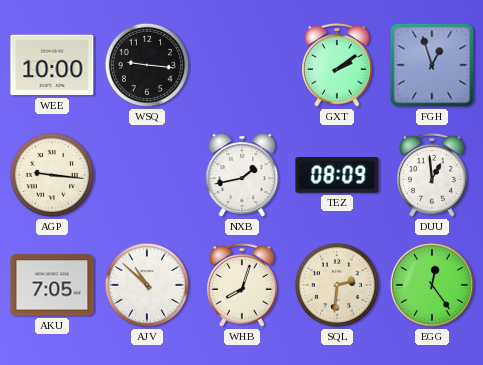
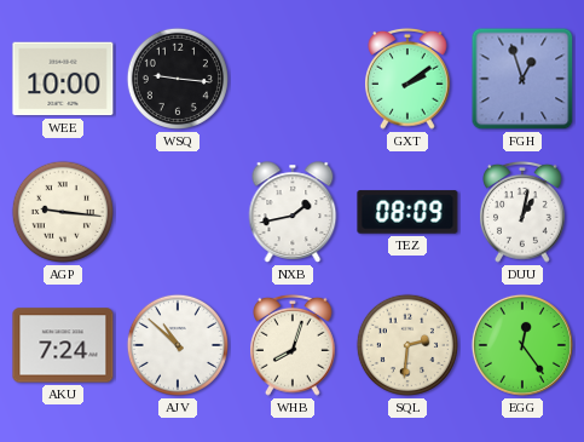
DUU: 12:59 -> 1:02 (524, 212)
AKU: 7:05 -> 7:24 (63, 345)
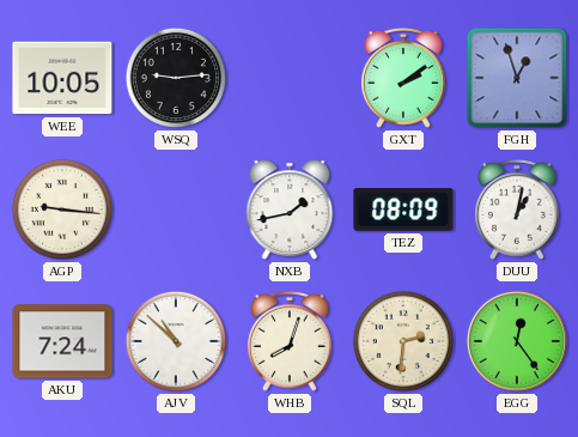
WEE: 10:00 -> 10:05 (62, 78)
WSQ: 9:16 -> 9:14 (176, 78)
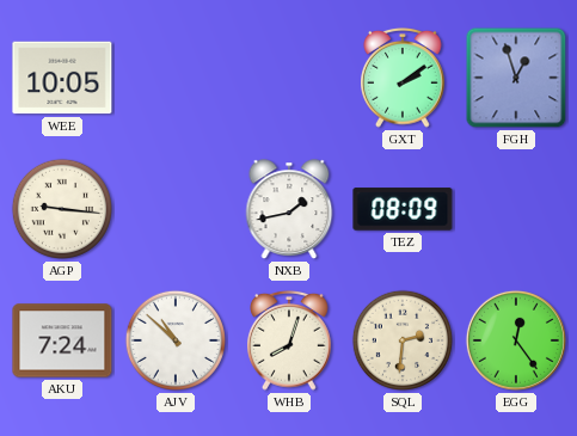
WSQ: 9:14 -> none (176, 78)
DUU: 1:02 -> none (518, 210)
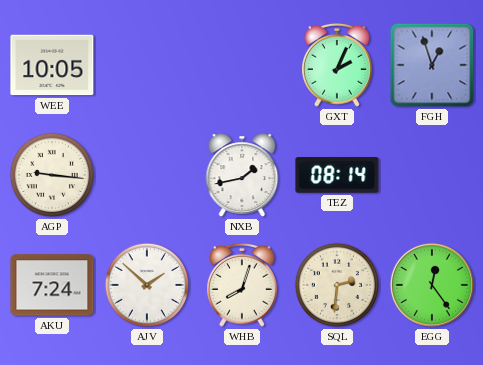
GXT: 2:09 -> 2:04 (338, 65)
TEZ: 08:09 -> 08:14 (337, 175)
AJV: 10:52 -> 1:52 (147, 285)
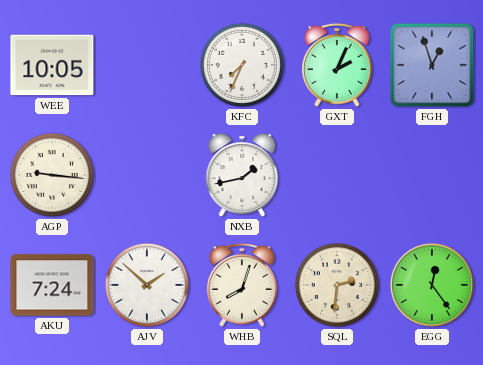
KFC: none -> 7:34 (242, 65)
TEZ: 08:14 -> none (337, 175)
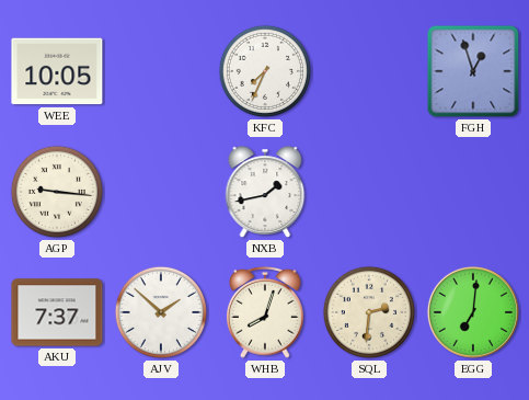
GXT: 2:04 -> none (338, 65)
AKU: 7:24 -> 7:37 (57, 312)
EGG: 12:24 -> 7:01 (473, 312)
